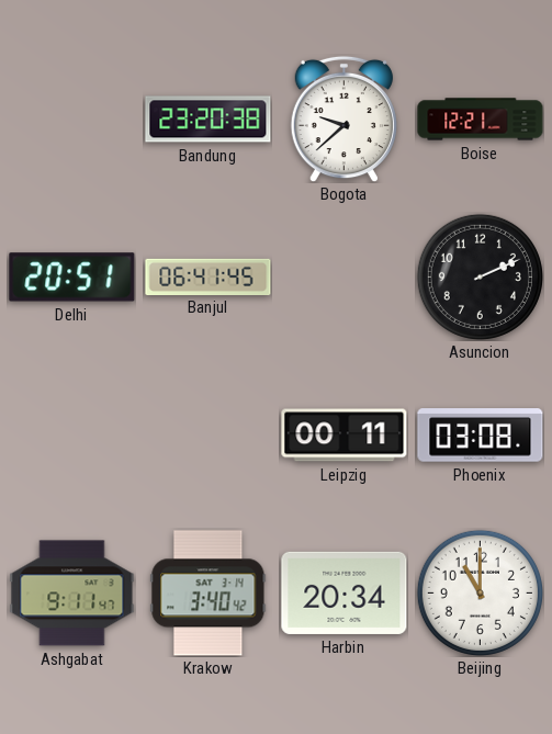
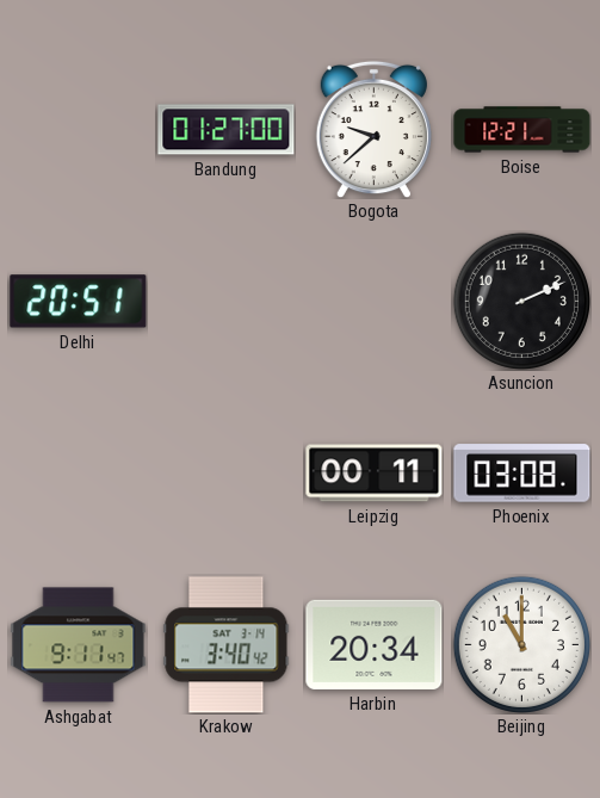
Bandung: 23:20 -> 01:27 (227, 130)
Banjul: 06:41 -> none (209, 276)
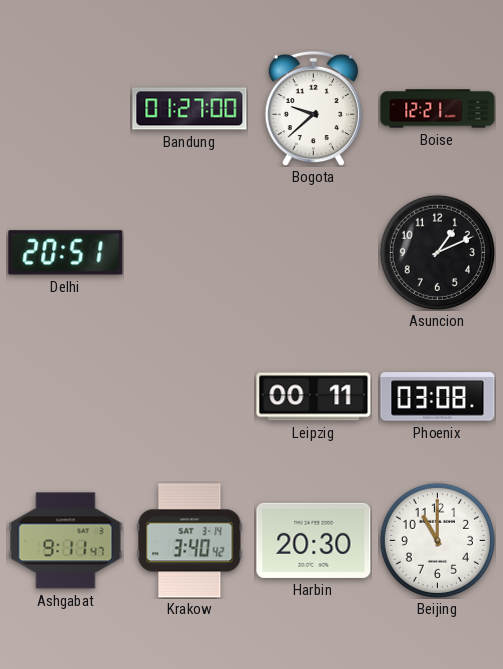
Asuncion: 2:11 -> 1:11 (437, 252)
Harbin: 20:34 -> 20:30 (314, 540)
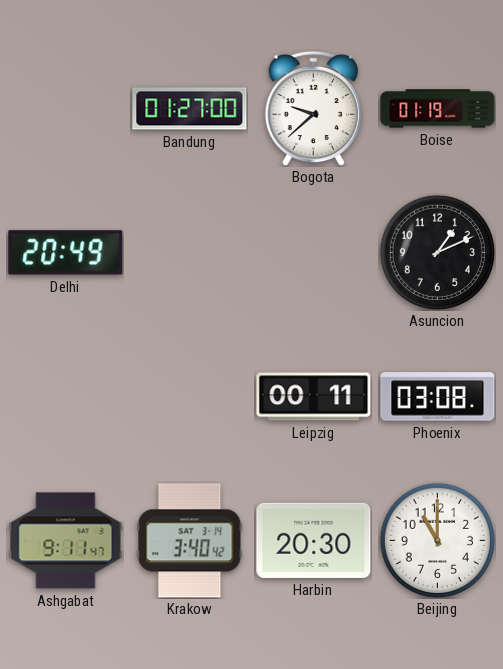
Boise: 12:21 -> 01:19 (438, 109)
Delhi: 20:51 -> 20:49 (66, 253)
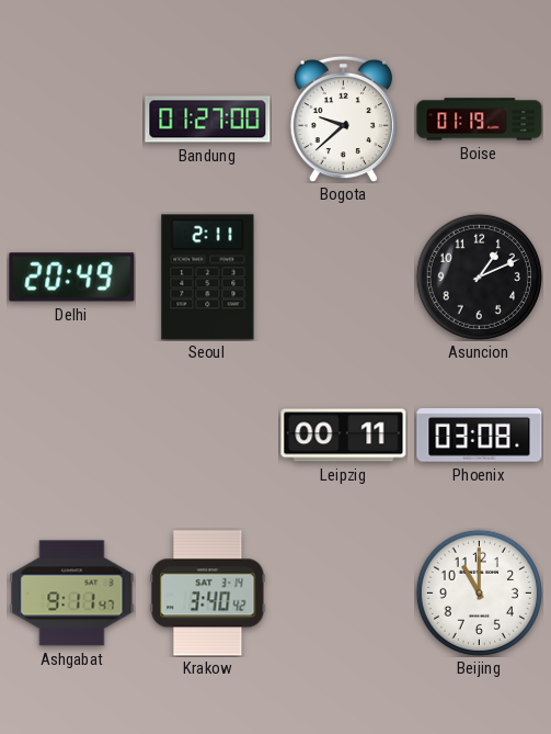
Seoul: none -> 2:11 (208, 278)
Harbin: 20:30 -> none (314, 540)
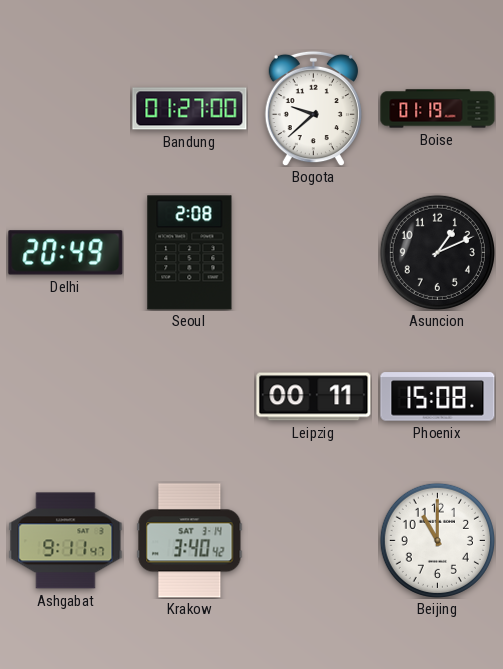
Seoul: 2:11 -> 2:08 (190, 253)
Phoenix: 03:08 -> 15:08 (438, 397)
